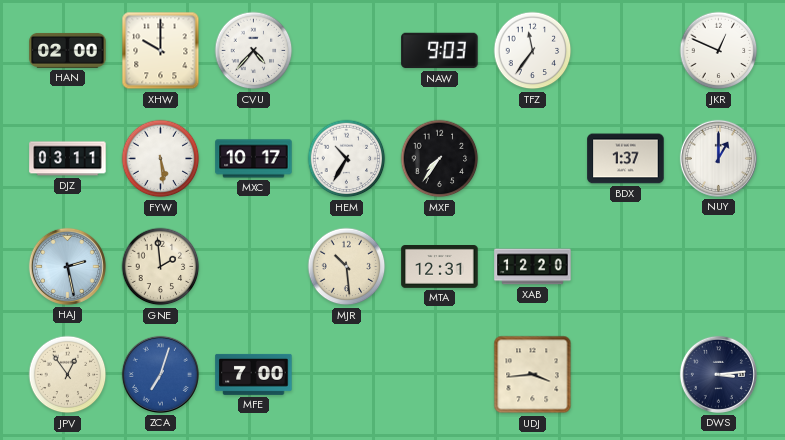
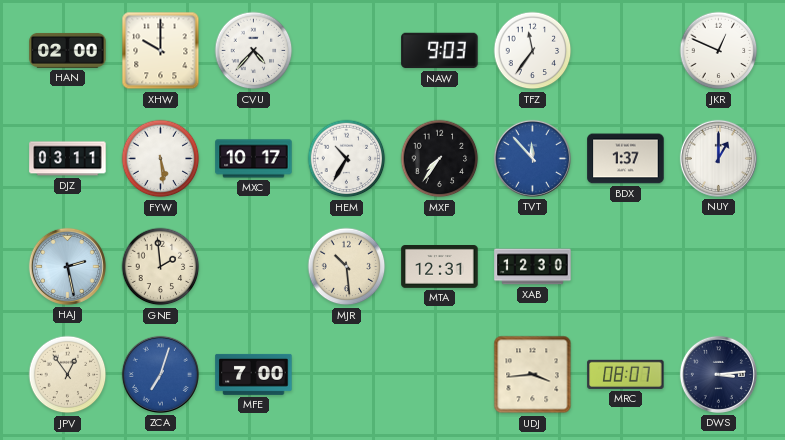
TVT: none -> 11:53 (532, 158)
XAB: 12:20 -> 12:30 (533, 267)
MRC: none -> 08:07 (626, 374)
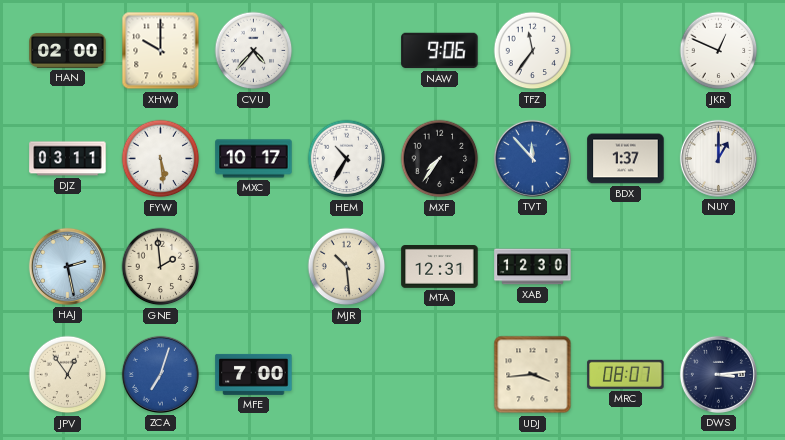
NAW: 9:03 -> 9:06 (440, 51)
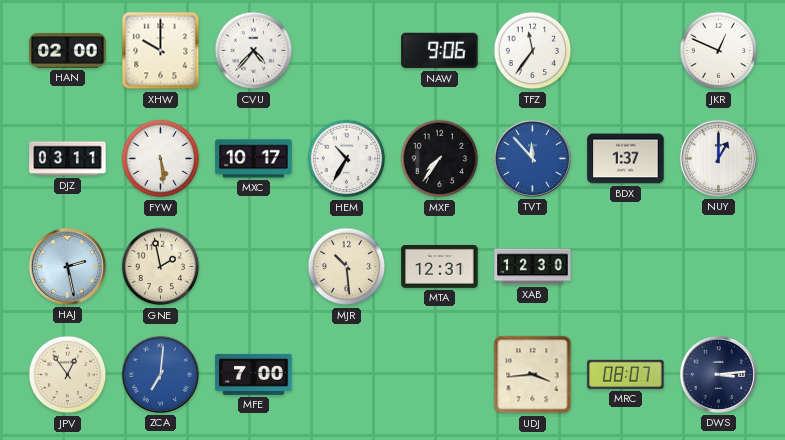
GNE: 1:59 -> 1:58 (161, 267)
ZCA: 7:03 -> 7:01 (160, 374)
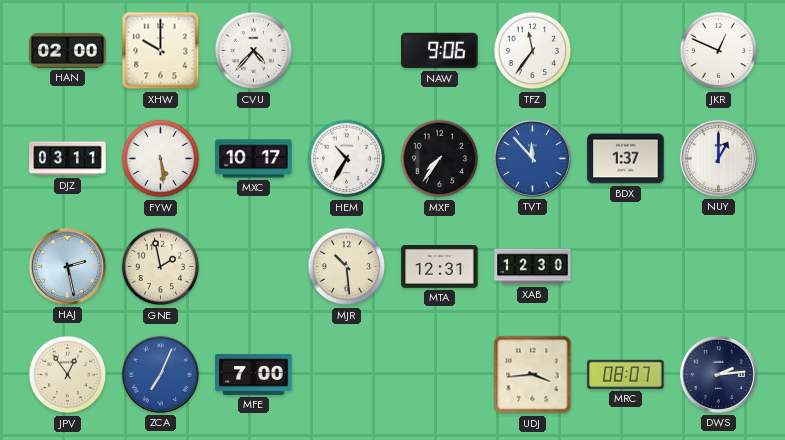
ZCA: 7:01 -> 7:04 (160, 374)
DWS: 3:14 -> 2:14 (718, 374)
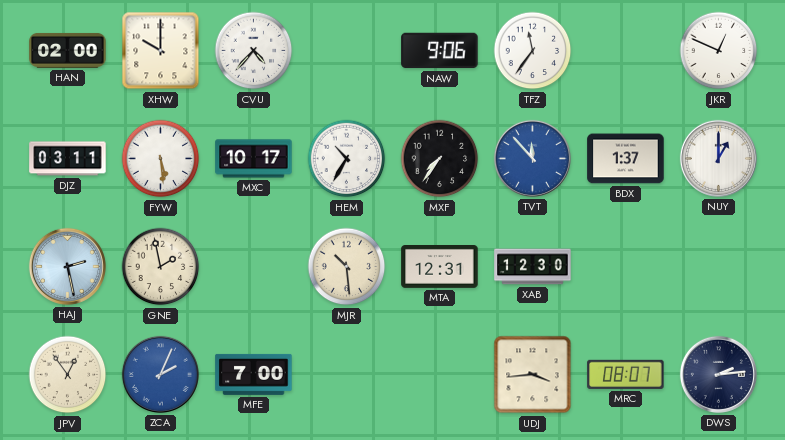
ZCA: 7:04 -> 2:04 (160, 374)
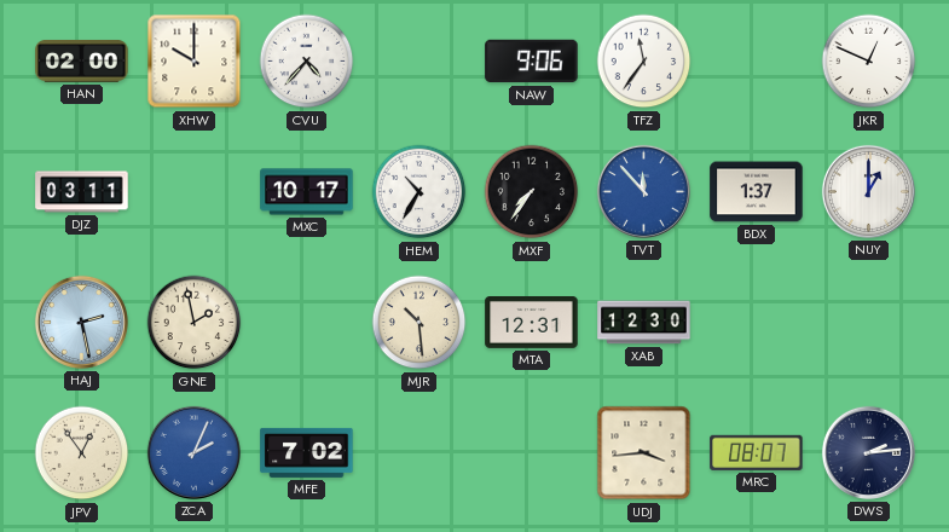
FYW: 5:29 -> none (161, 159)
MFE: 7:00 -> 7:02 (307, 452)
